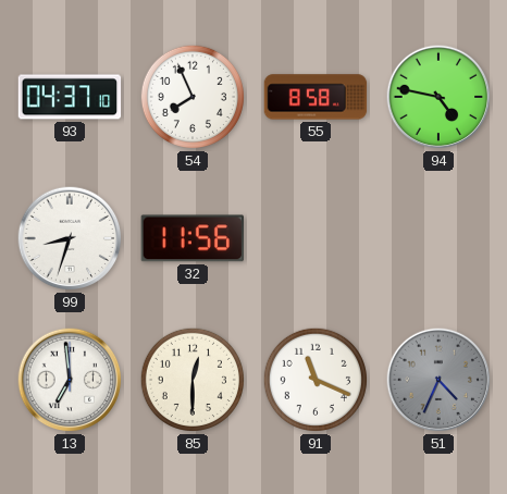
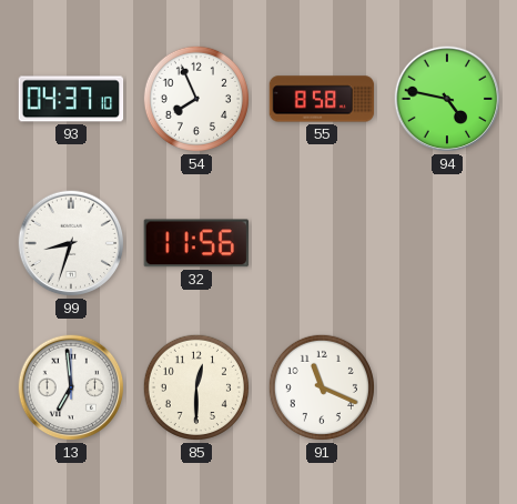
51: 4:34 -> none (438, 380)
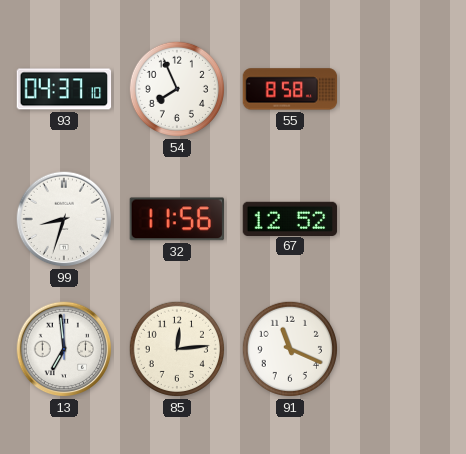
94: 4:47 -> none (447, 99)
67: none -> 12:52 (290, 218)
85: 12:30 -> 12:14 (177, 349)
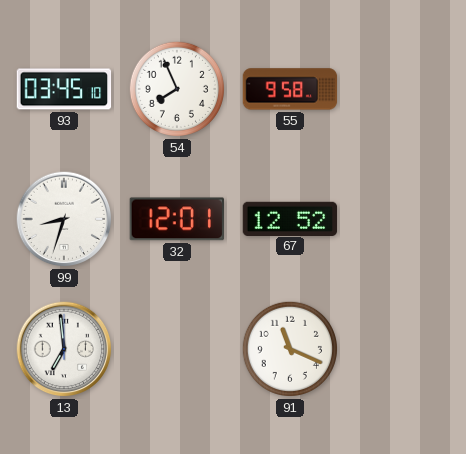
93: 04:37 -> 03:45 (64, 89)
55: 8:58 -> 9:58 (290, 89)
32: 11:56 -> 12:01 (177, 219)
85: 12:14 -> none (177, 349)
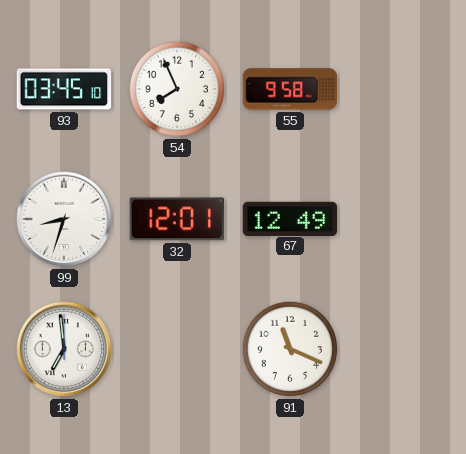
67: 12:52 -> 12:49 (290, 218)
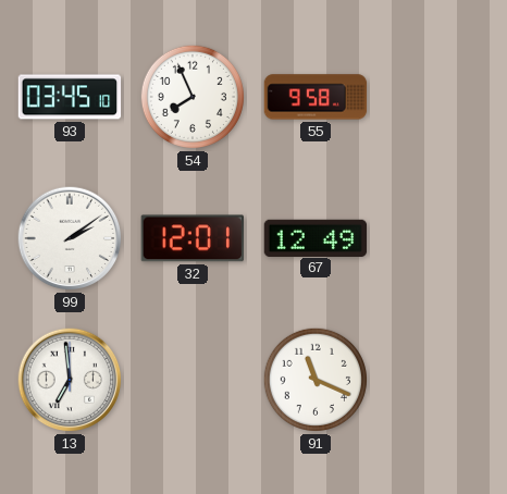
99: 8:33 -> 2:09 (70, 238)
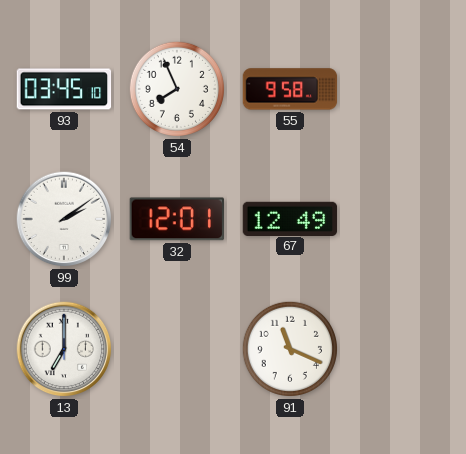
13: 6:59 -> 7:00 (64, 349)
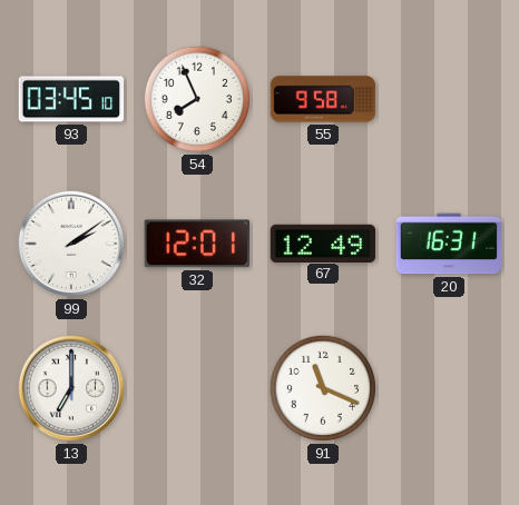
20: none -> 16:31 (449, 244)
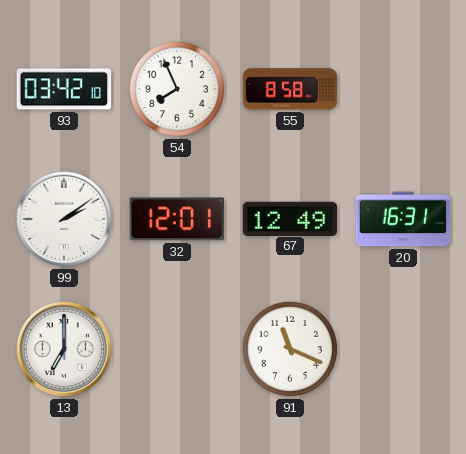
93: 03:45 -> 03:42 (64, 89)
55: 9:58 -> 8:58 (290, 89)
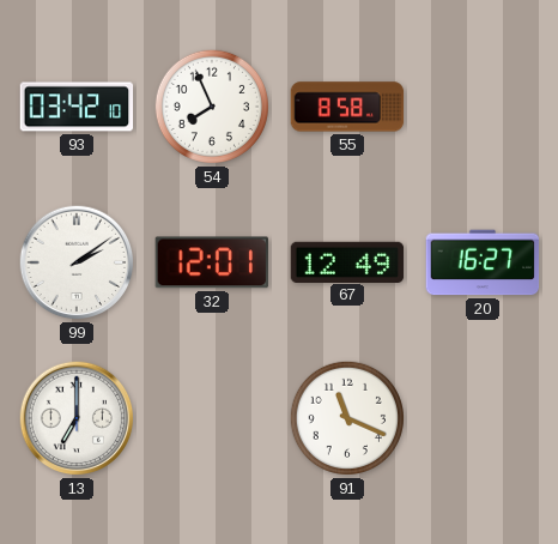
20: 16:31 -> 16:27 (483, 262)
